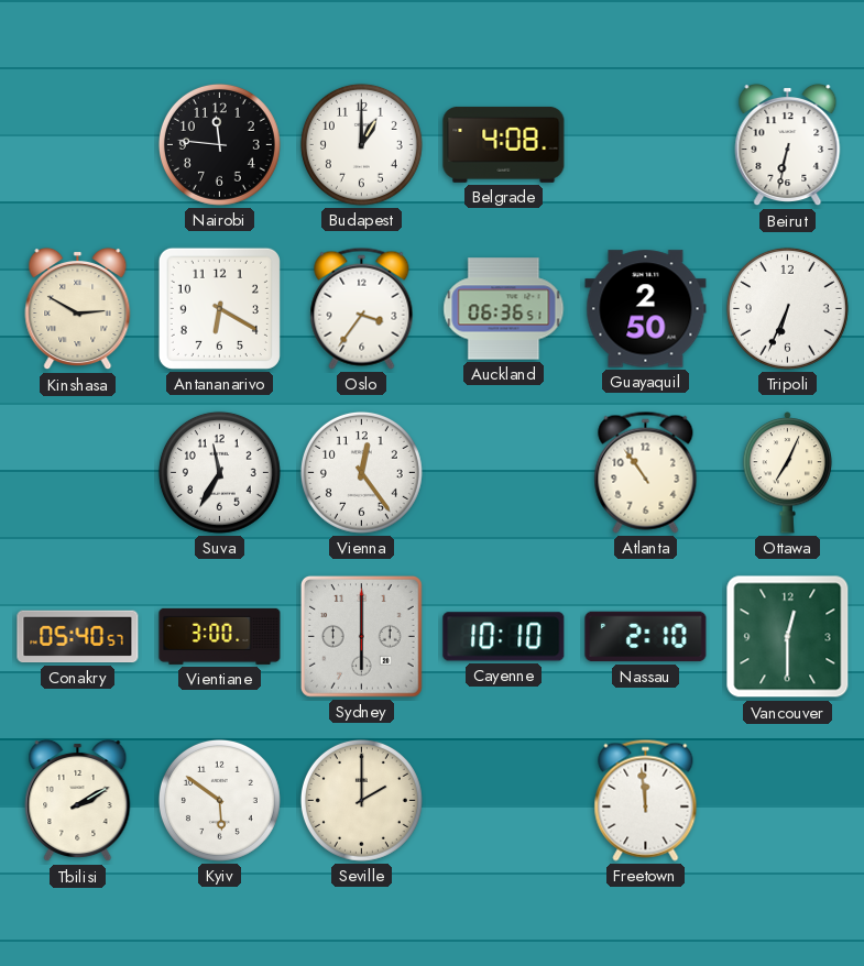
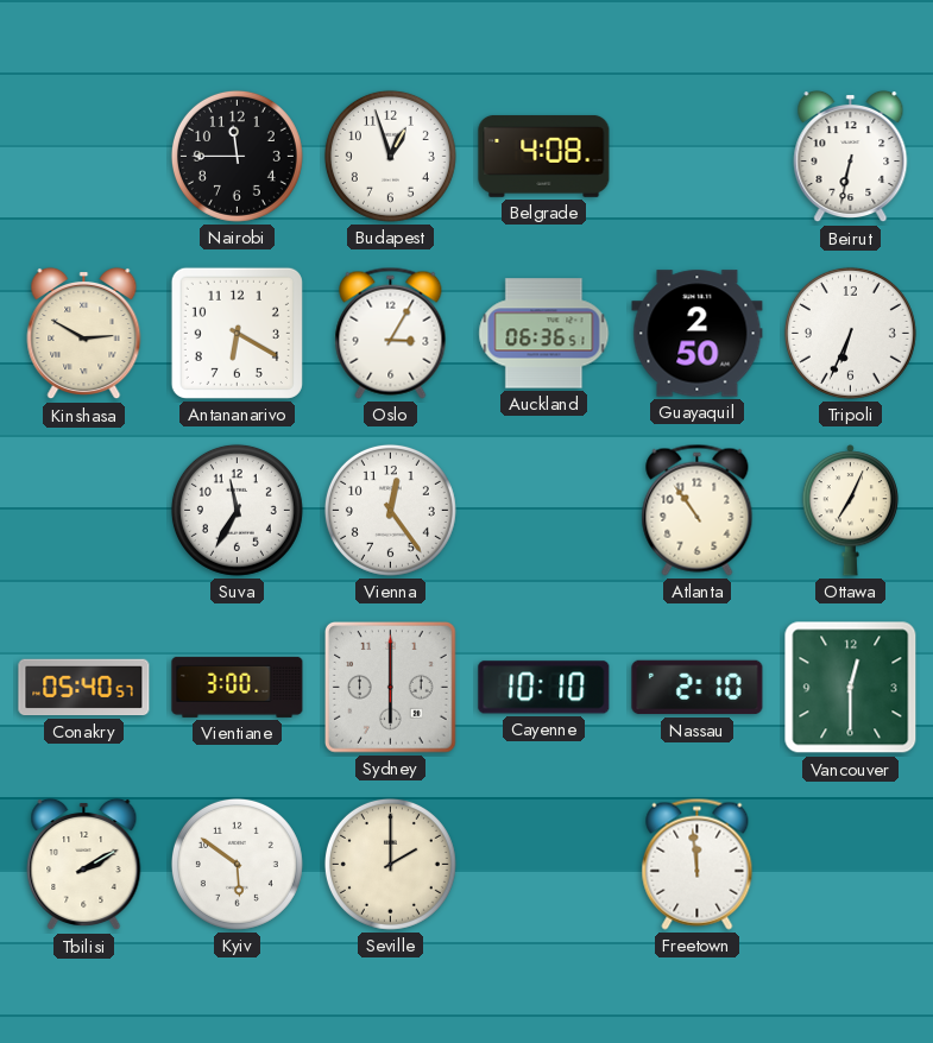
Nairobi: 11:46 -> 11:45 (237, 156)
Budapest: 1:00 -> 12:57 (390, 156)
Oslo: 3:36 -> 3:05 (391, 333)
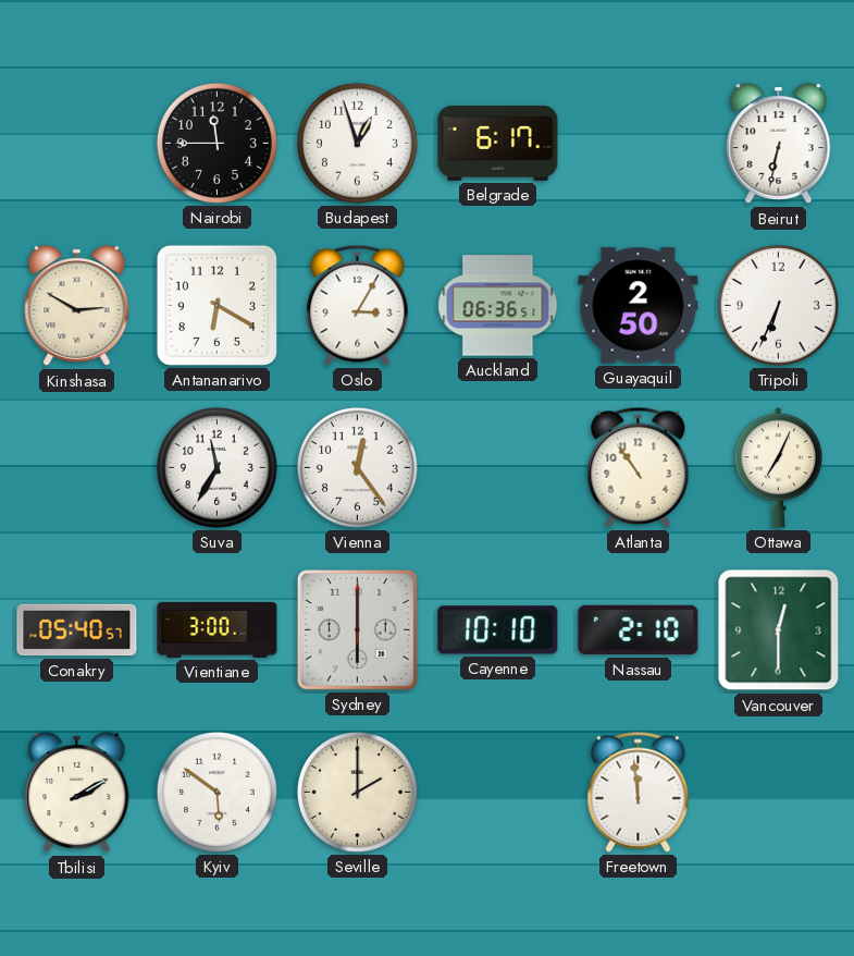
Belgrade: 4:08 -> 6:17 (498, 143)
